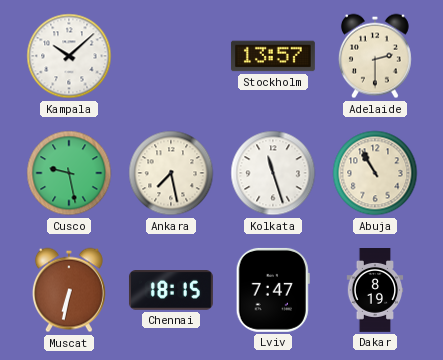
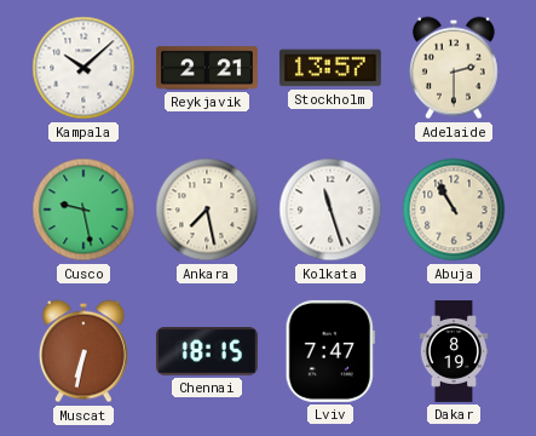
Reykjavik: none -> 2:21 (207, 68)
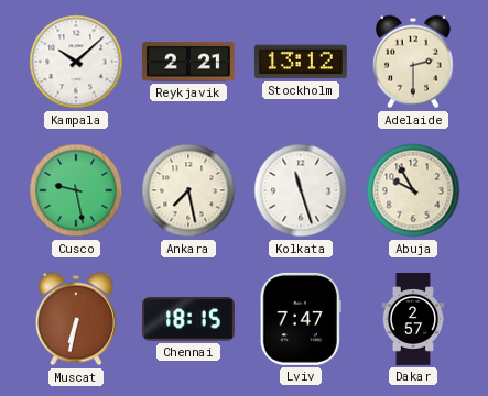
Stockholm: 13:57 -> 13:12 (301, 62)
Abuja: 10:55 -> 9:55 (413, 190)
Dakar: 8:19 -> 2:57 (413, 320)
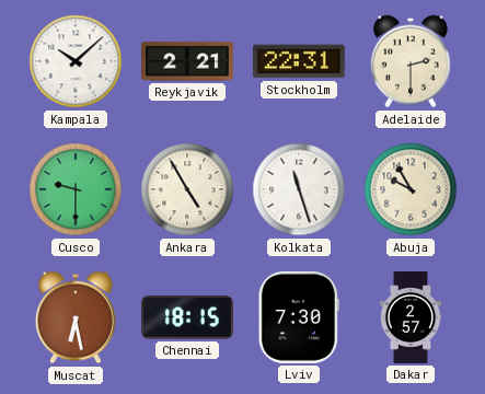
Stockholm: 13:12 -> 22:31 (299, 61)
Cusco: 9:28 -> 9:30 (76, 189)
Ankara: 7:28 -> 4:55 (187, 189)
Muscat: 6:32 -> 6:28 (76, 317)
Lviv: 7:47 -> 7:30 (299, 317)
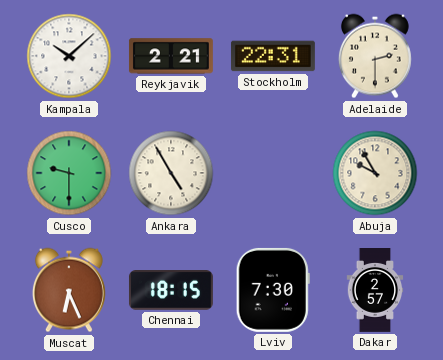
Kolkata: 11:27 -> none (299, 189)
Muscat: 6:28 -> 6:26 (69, 290)
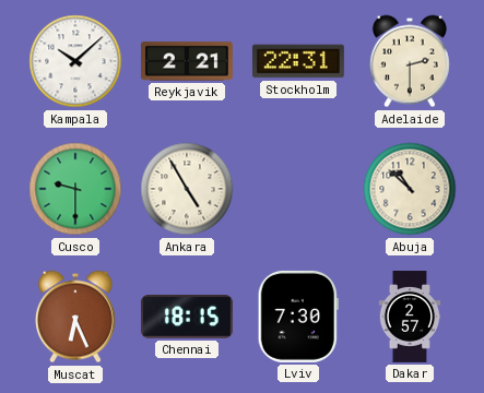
Abuja: 9:55 -> 10:52 (410, 189)
